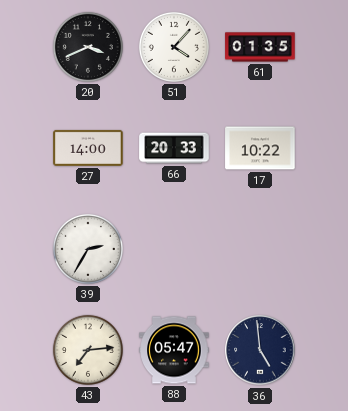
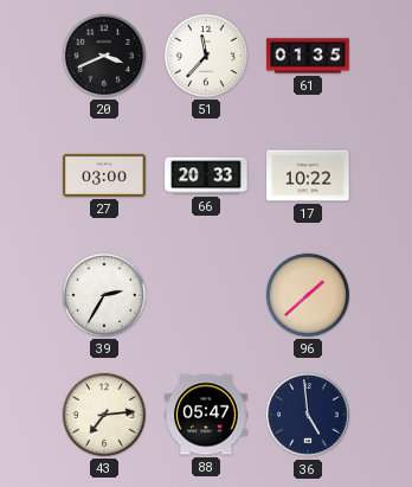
51: 4:07 -> 11:37 (206, 56)
27: 14:00 -> 03:00 (104, 175)
96: none -> 1:38 (308, 295)
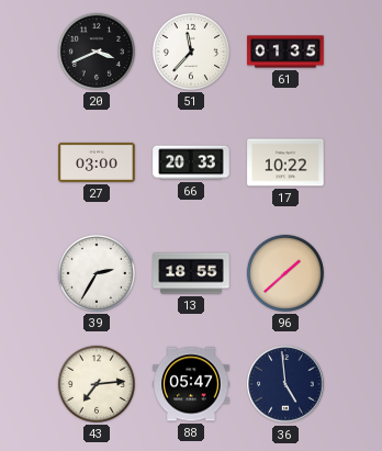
13: none -> 18:55 (191, 273)
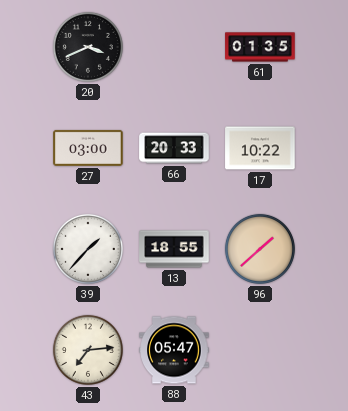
51: 11:37 -> none (191, 52)
39: 2:35 -> 1:37 (88, 249)
36: 4:59 -> none (285, 384)
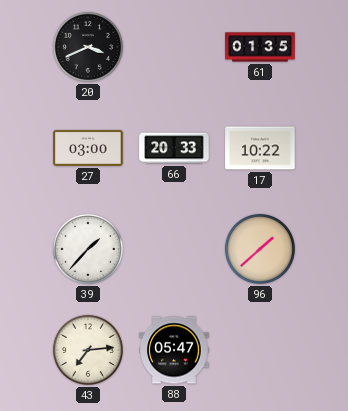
13: 18:55 -> none (174, 249)
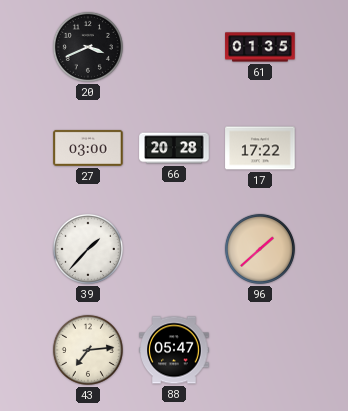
66: 20:33 -> 20:28 (174, 148)
17: 10:22 -> 17:22 (260, 148)
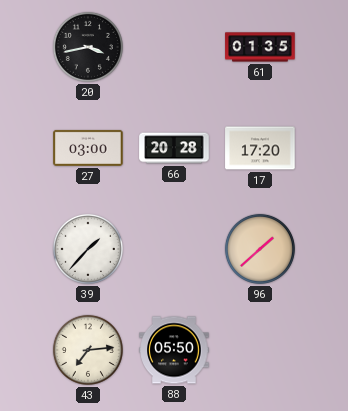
20: 3:41 -> 3:43 (88, 47)
17: 17:22 -> 17:20 (260, 148)
88: 05:47 -> 05:50 (174, 350)
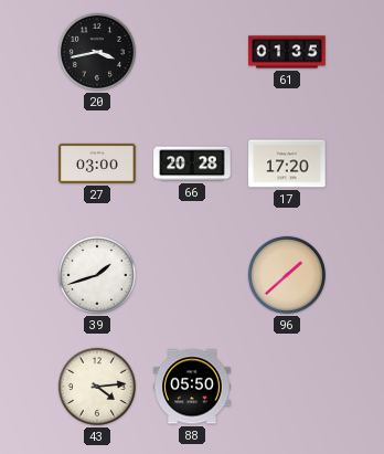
39: 1:37 -> 1:42 (97, 275)
43: 7:14 -> 4:14 (97, 387)
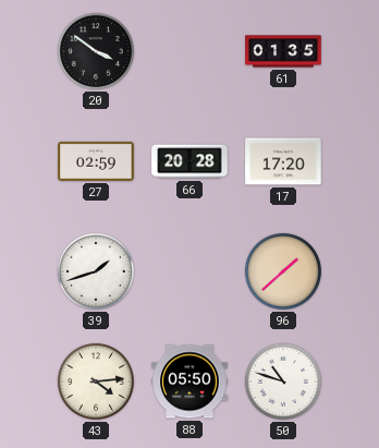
20: 3:43 -> 3:51 (96, 51)
27: 03:00 -> 02:59 (96, 161)
50: none -> 10:48 (283, 382)
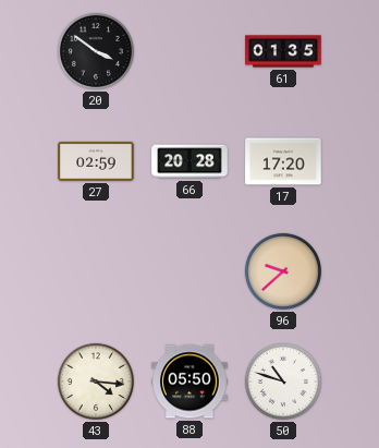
39: 1:42 -> none (96, 271)
96: 1:38 -> 9:38 (283, 271)
43: 4:14 -> 4:16 (96, 382)
